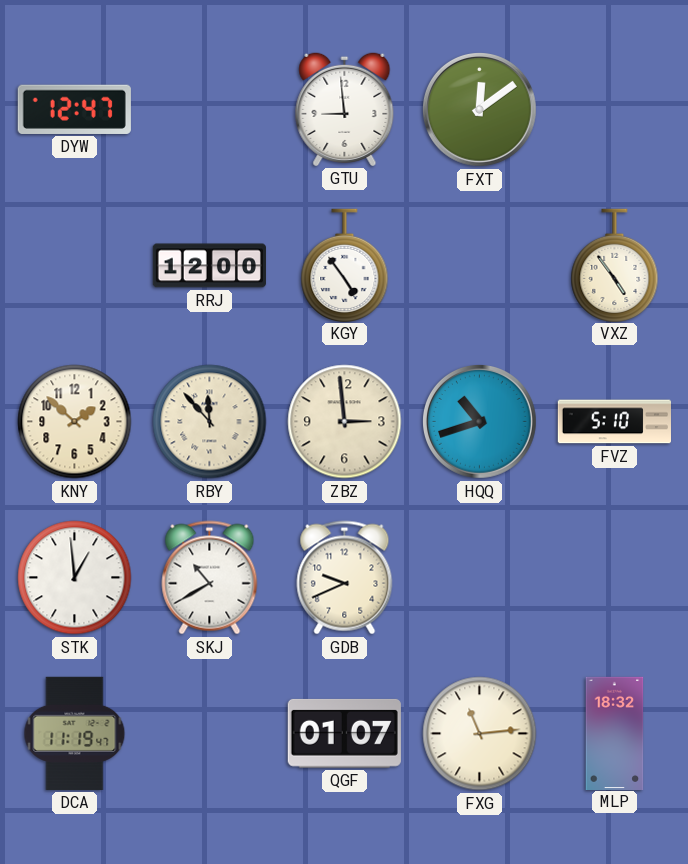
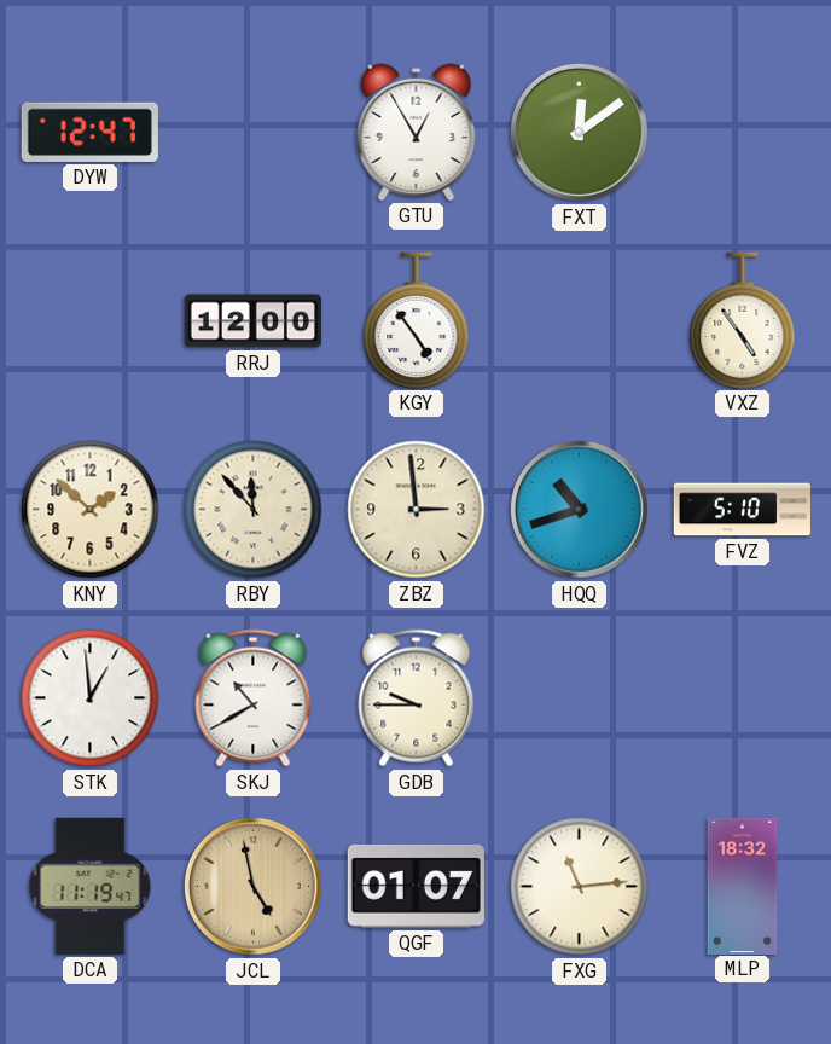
GTU: 8:59 -> 12:55 (417, 132)
GDB: 9:41 -> 9:45 (417, 698)
JCL: none -> 4:58 (254, 887)
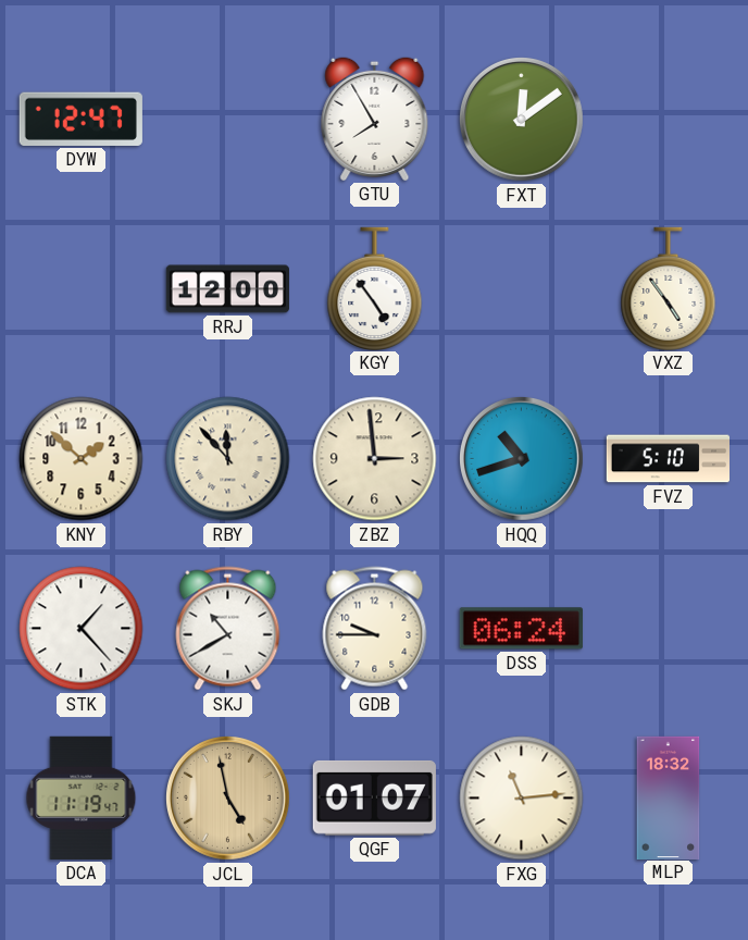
GTU: 12:55 -> 7:55 (375, 119)
STK: 12:59 -> 1:23 (82, 629)
DSS: none -> 06:24 (521, 629)
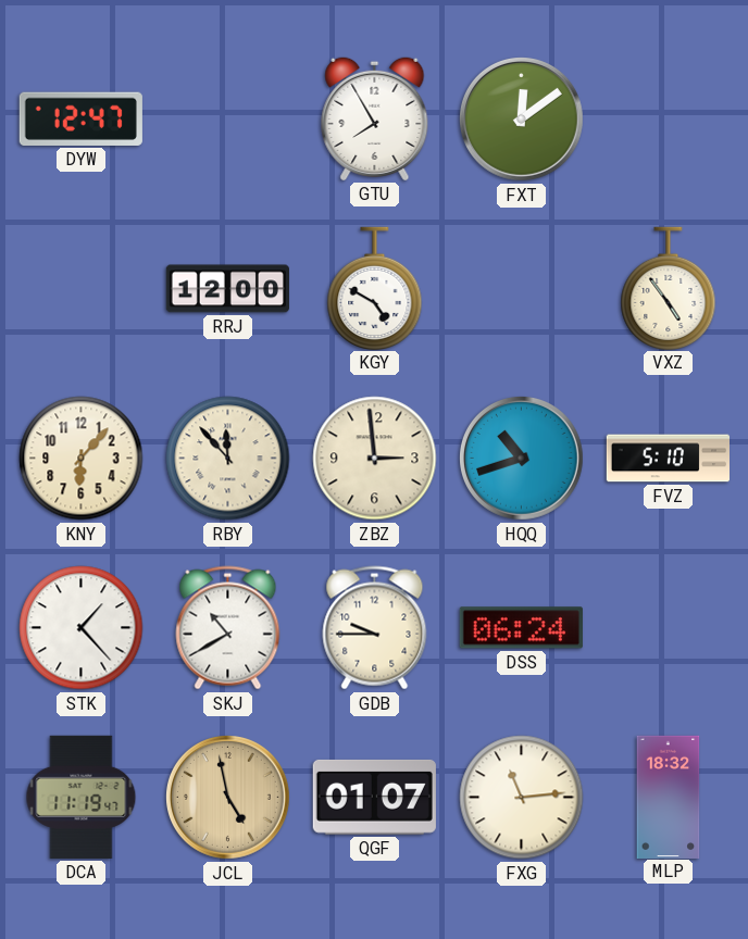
KGY: 4:54 -> 4:50 (375, 288)
KNY: 1:52 -> 6:07 (82, 459)
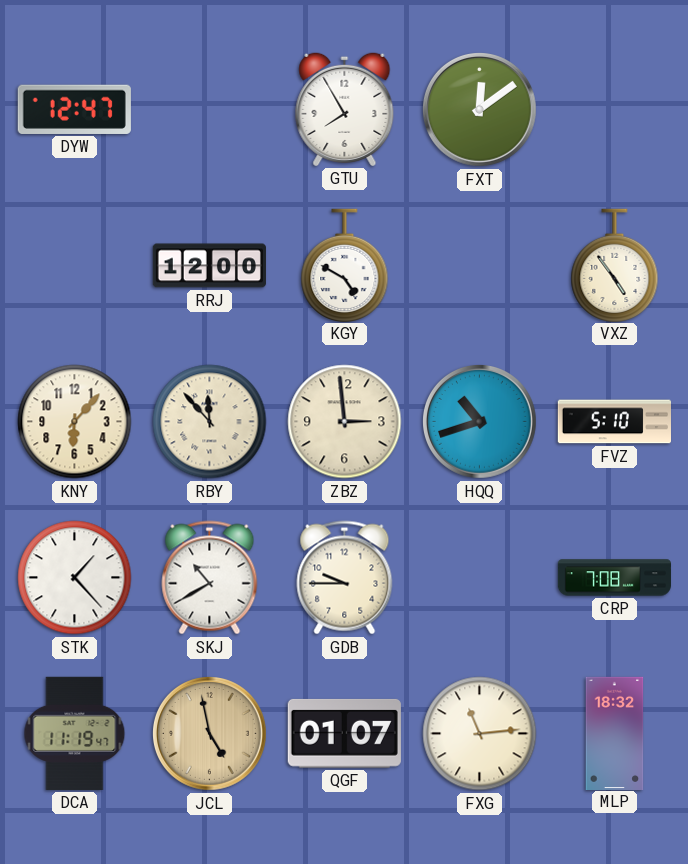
DSS: 06:24 -> none (521, 628)
CRP: none -> 7:08 (614, 578)
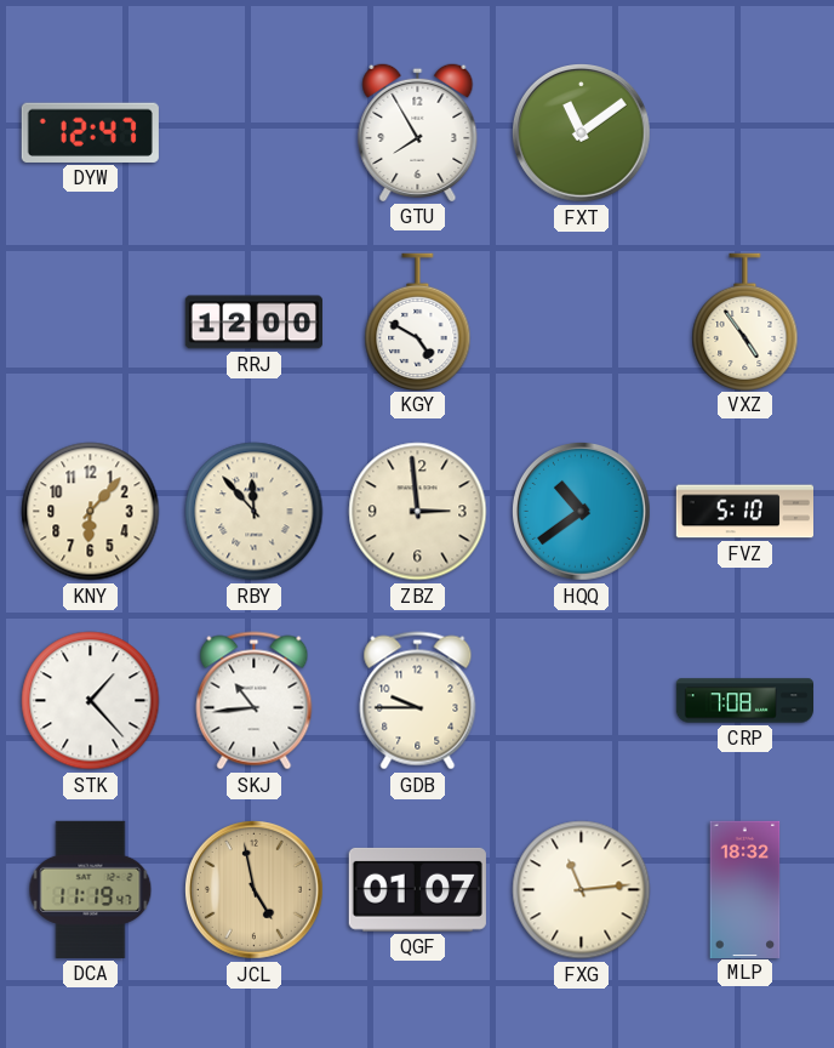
FXT: 12:09 -> 11:09 (582, 133)
HQQ: 10:42 -> 10:39 (582, 512)
SKJ: 10:40 -> 10:44 (255, 701)
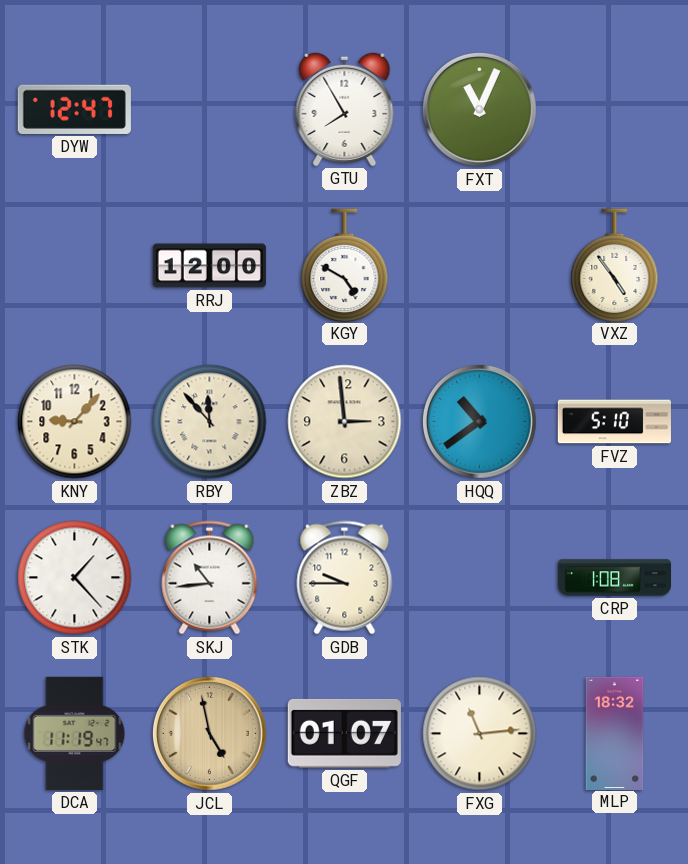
FXT: 11:09 -> 11:04 (480, 110)
KNY: 6:07 -> 9:07 (75, 422)
CRP: 7:08 -> 1:08 (614, 578)
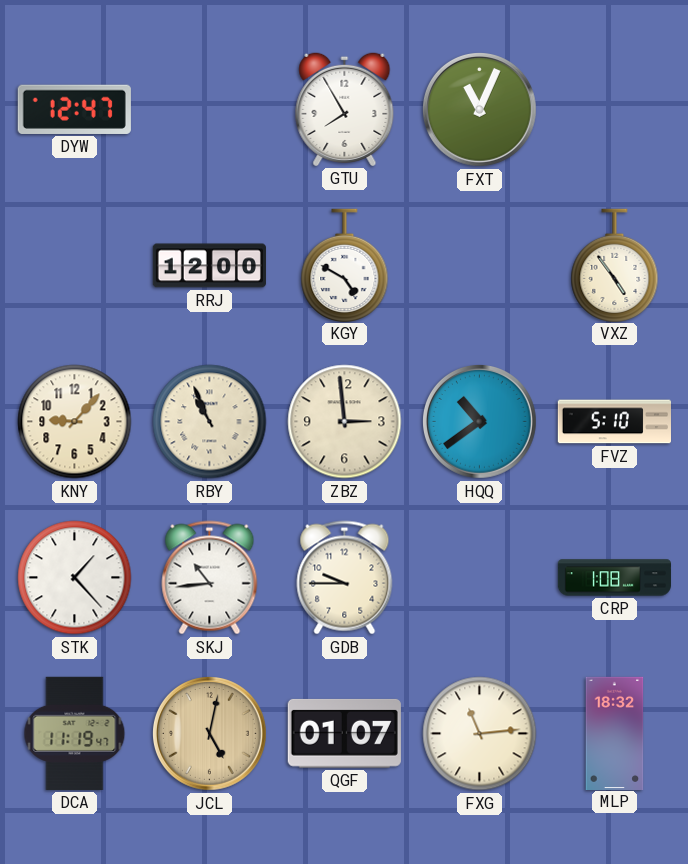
RBY: 11:53 -> 10:56 (210, 422)
JCL: 4:58 -> 5:02 (210, 734)
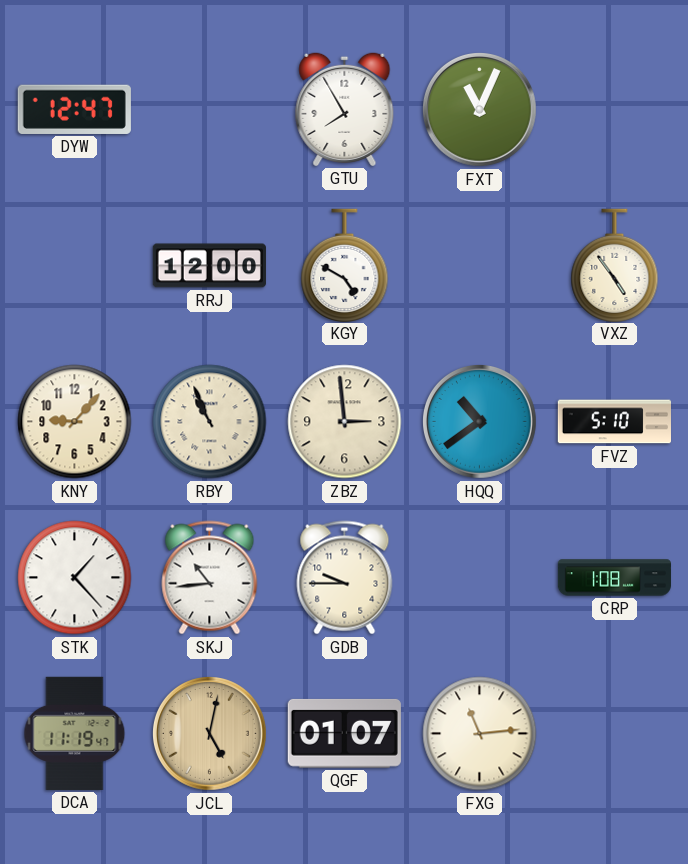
MLP: 18:32 -> none (615, 733)
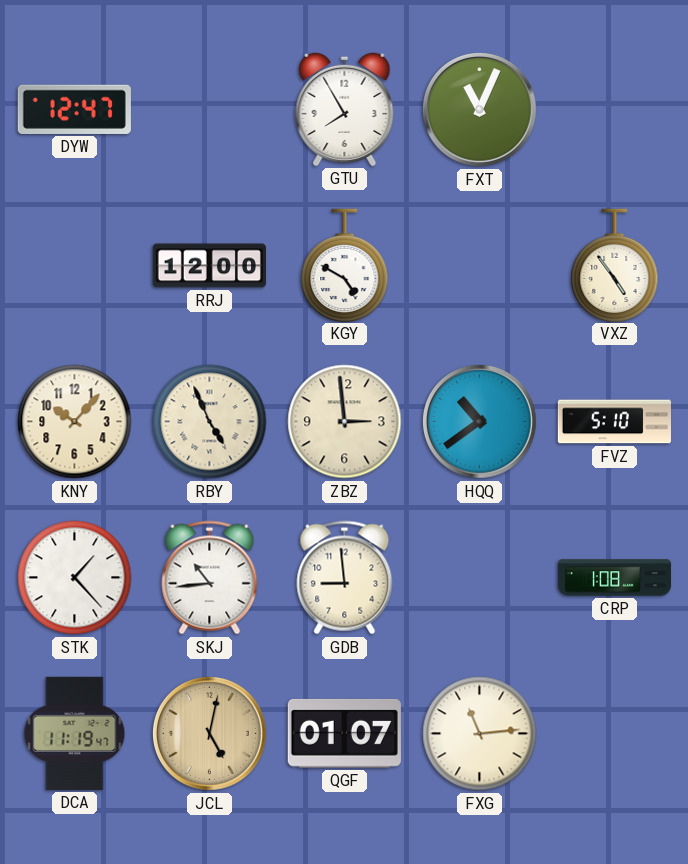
KNY: 9:07 -> 10:07 (75, 422)
RBY: 10:56 -> 4:56 (210, 422)
GDB: 9:45 -> 8:59 (345, 578)
